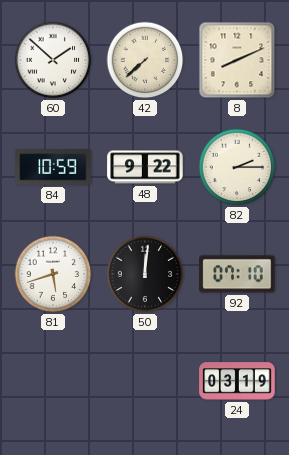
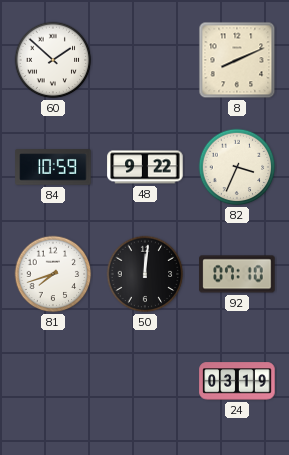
42: 7:38 -> none (145, 60)
82: 2:15 -> 3:34 (237, 167)
81: 5:42 -> 7:42 (53, 274)
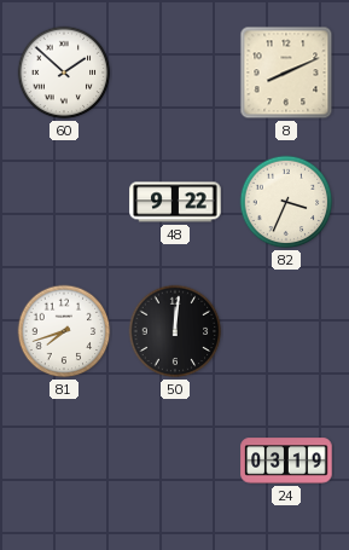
84: 10:59 -> none (53, 167)
92: 07:10 -> none (237, 274)
